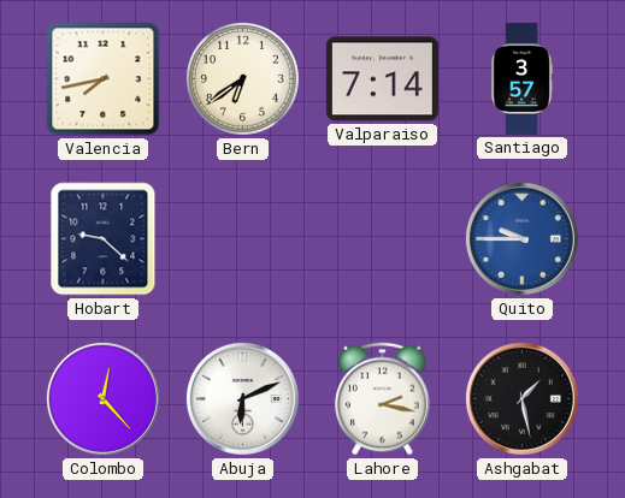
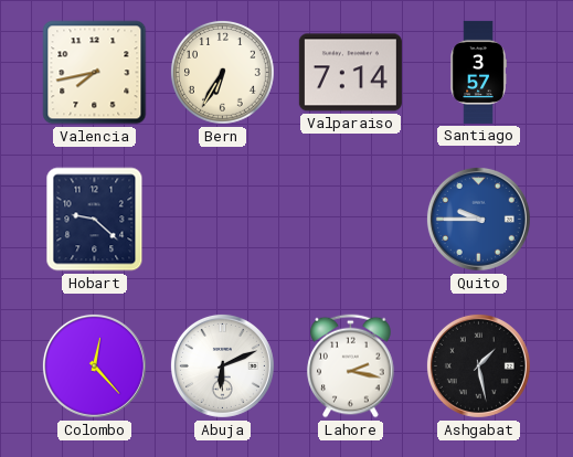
Bern: 6:39 -> 6:35 (222, 72)
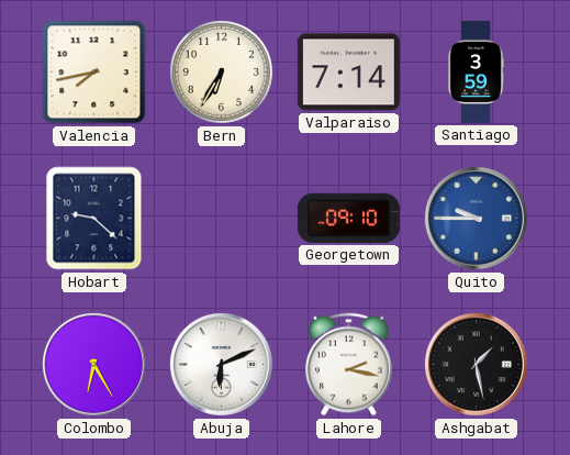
Santiago: 3:57 -> 3:59 (476, 71)
Georgetown: none -> 09:10 (348, 218)
Colombo: 12:23 -> 6:25 (93, 364)
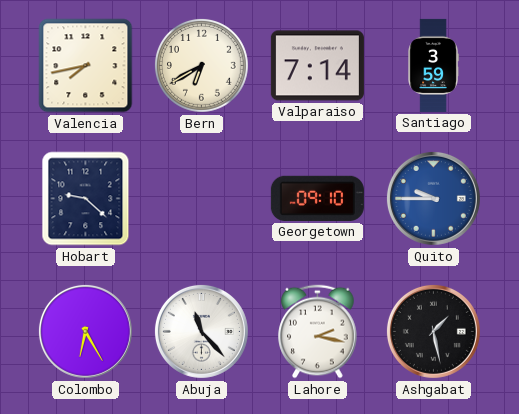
Bern: 6:35 -> 6:40 (201, 65)
Abuja: 6:11 -> 11:23 (201, 331)
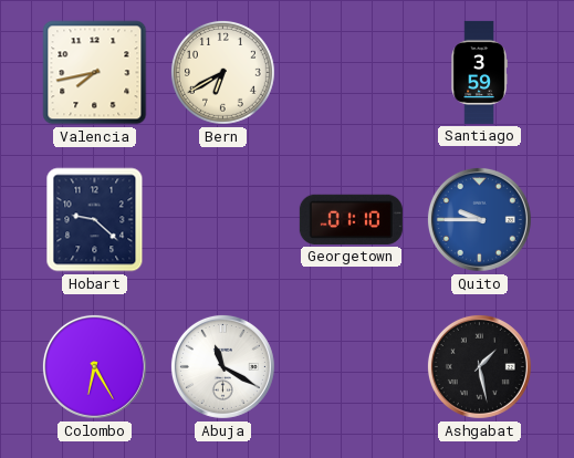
Valparaiso: 7:14 -> none (317, 66)
Georgetown: 09:10 -> 01:10 (351, 219)
Abuja: 11:23 -> 11:20 (222, 366)
Lahore: 2:17 -> none (318, 332)
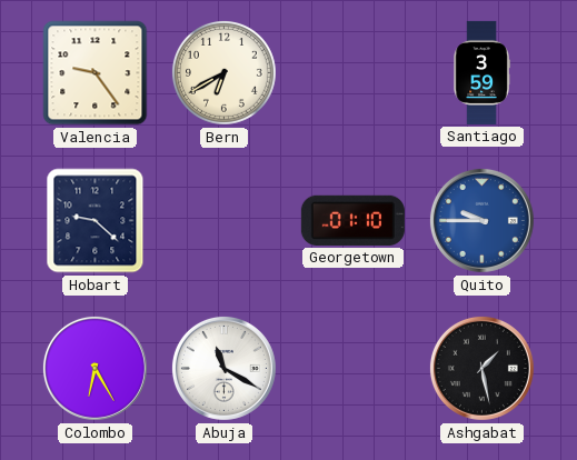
Valencia: 7:43 -> 9:24 (96, 73)
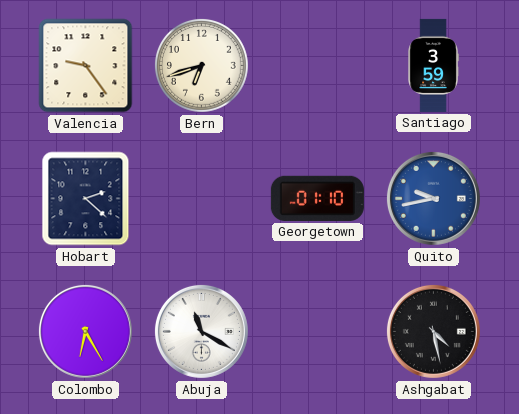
Bern: 6:40 -> 6:42 (201, 65)
Hobart: 9:22 -> 2:22 (86, 199)
Quito: 9:45 -> 9:43 (433, 198)
Ashgabat: 1:28 -> 4:28 (433, 331)
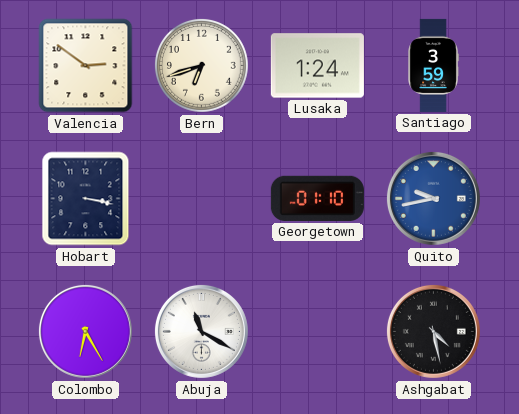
Valencia: 9:24 -> 2:51 (86, 66)
Lusaka: none -> 1:24 (317, 66)
Hobart: 2:22 -> 3:17 (86, 199)
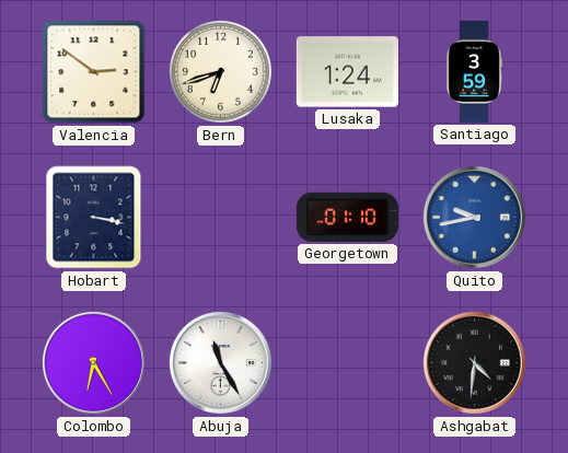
Abuja: 11:20 -> 11:25 (220, 362)
Ashgabat: 4:28 -> 4:31 (474, 362)
